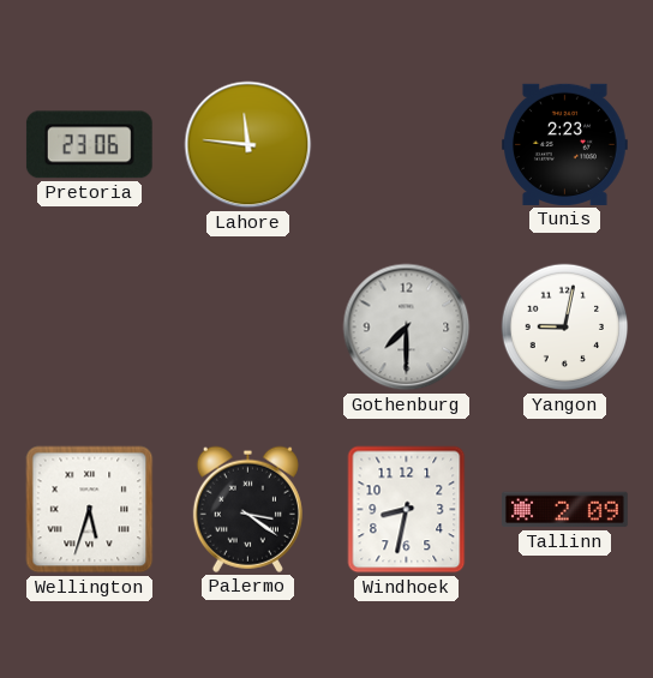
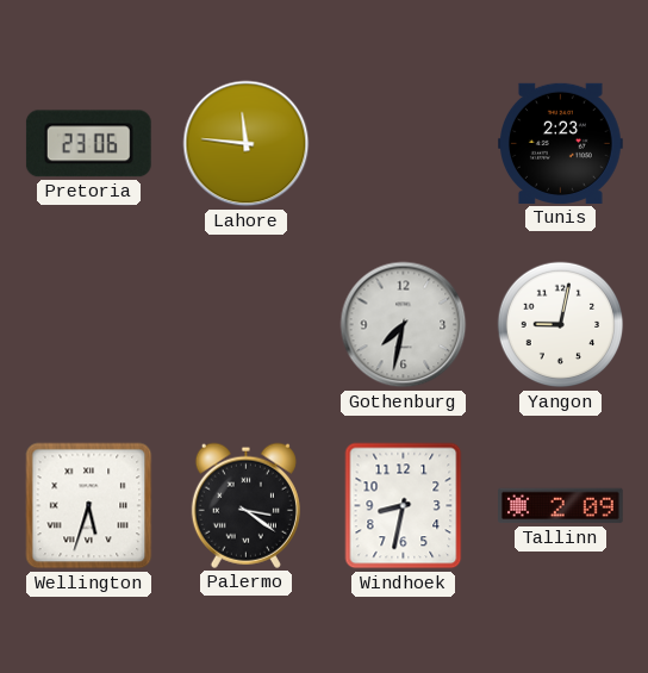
Gothenburg: 7:30 -> 7:32 (404, 325)
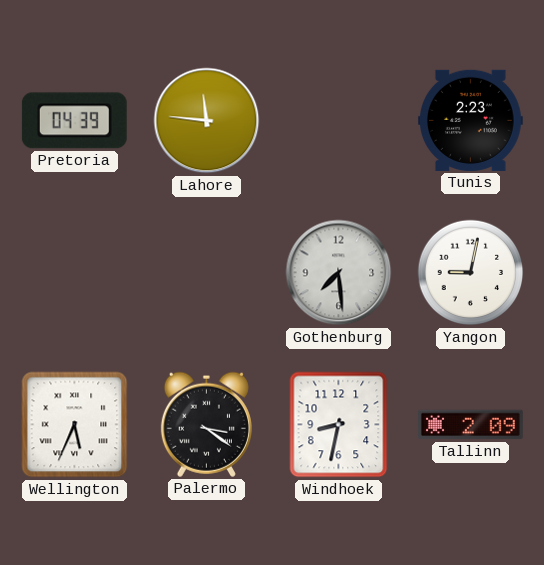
Pretoria: 23:06 -> 04:39 (74, 121)
Gothenburg: 7:32 -> 7:29 (339, 273)
Wellington: 5:33 -> 5:34 (75, 425)
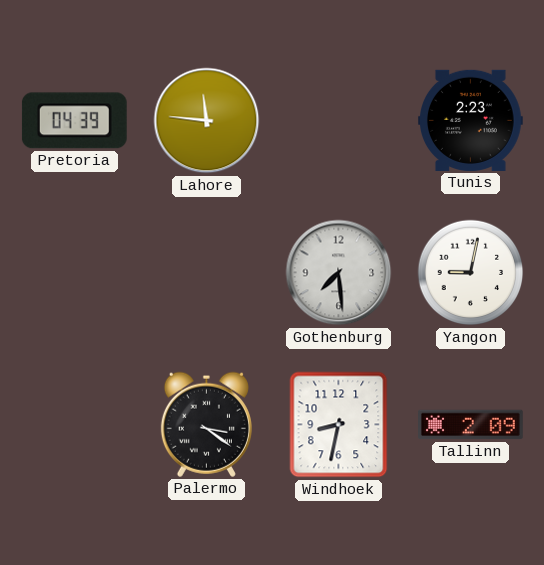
Wellington: 5:34 -> none (75, 425)
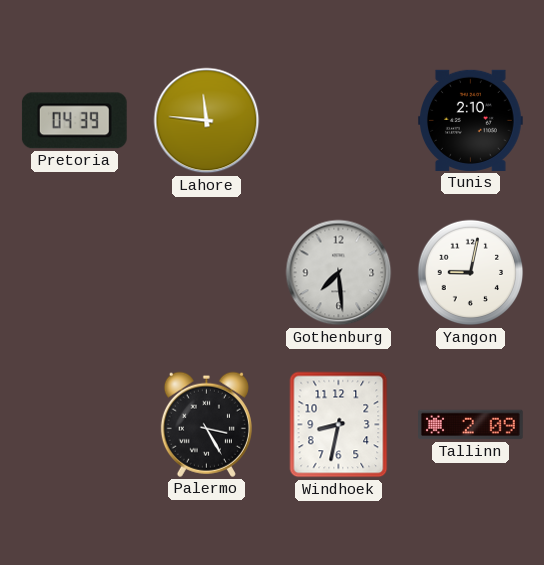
Tunis: 2:23 -> 2:10 (471, 120)
Palermo: 3:21 -> 3:25 (206, 424)
